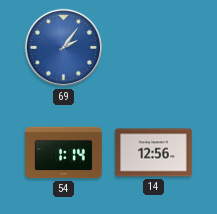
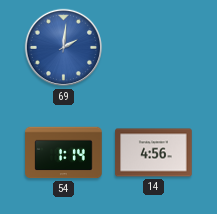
69: 2:06 -> 2:01 (64, 48)
14: 12:56 -> 4:56 (154, 153)
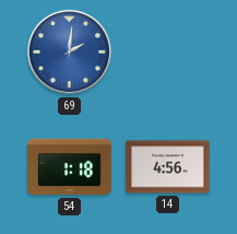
54: 1:14 -> 1:18 (70, 167)
